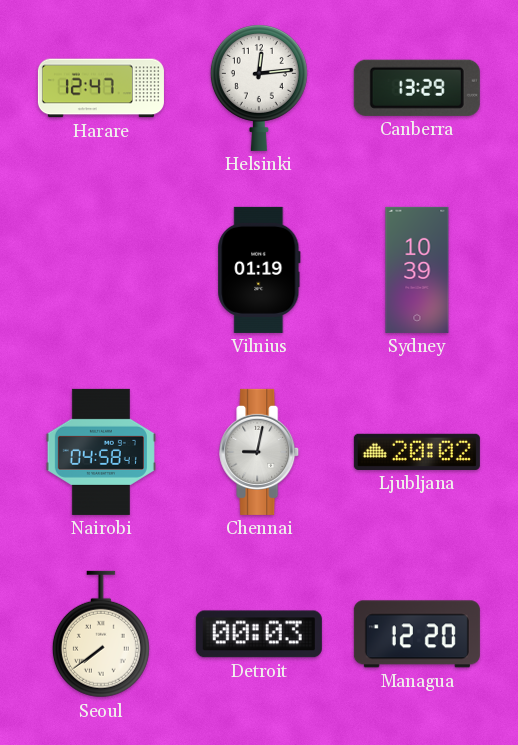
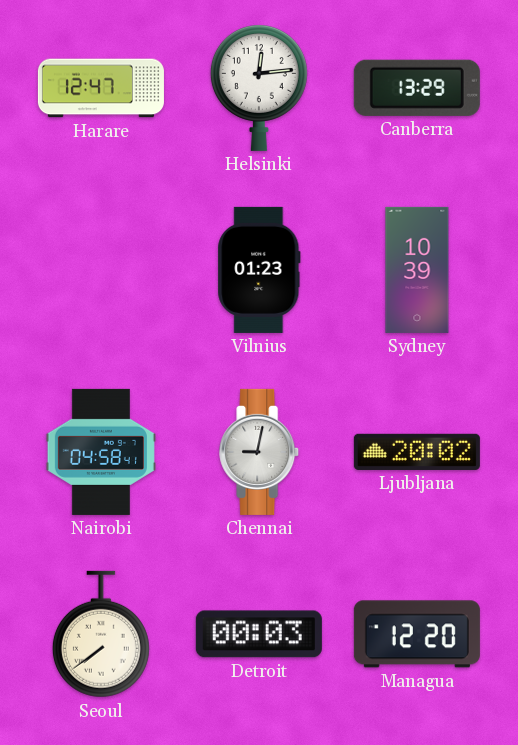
Vilnius: 01:19 -> 01:23 (259, 270)
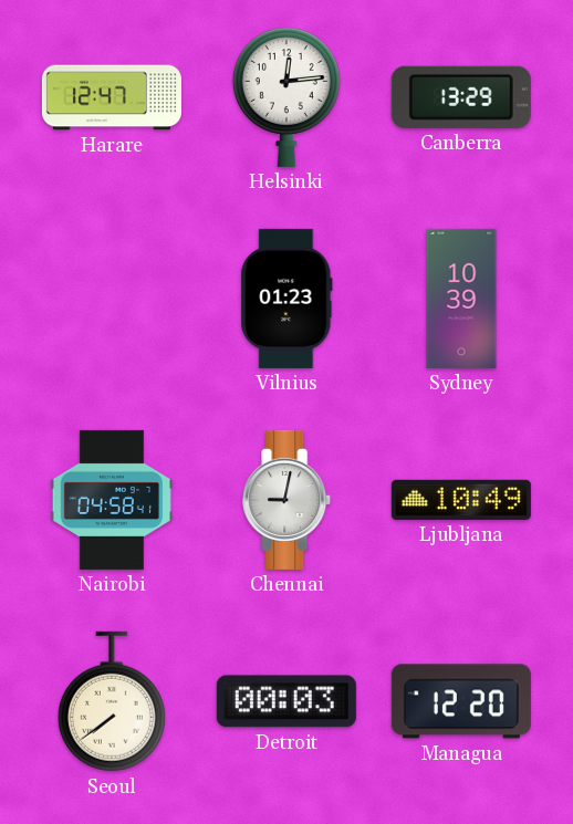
Ljubljana: 20:02 -> 10:49 (461, 500)
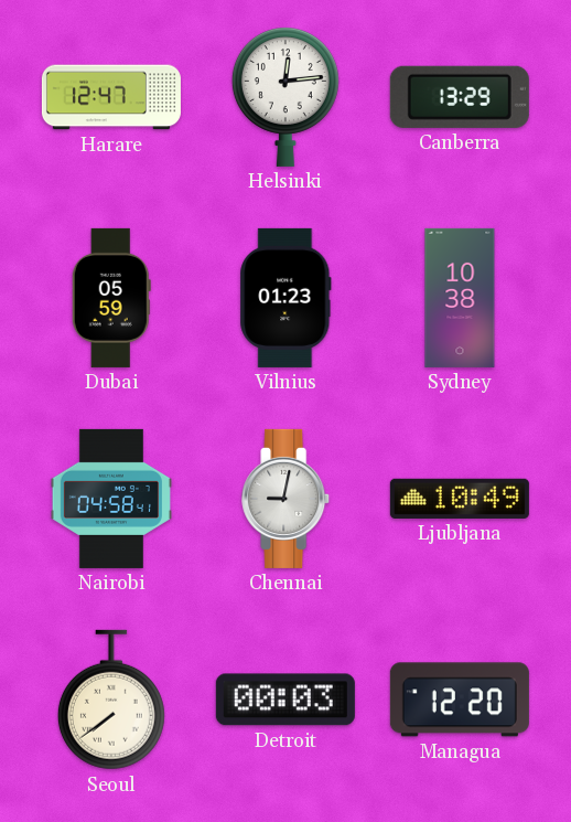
Dubai: none -> 05:59 (111, 298)
Sydney: 10:39 -> 10:38 (460, 298)
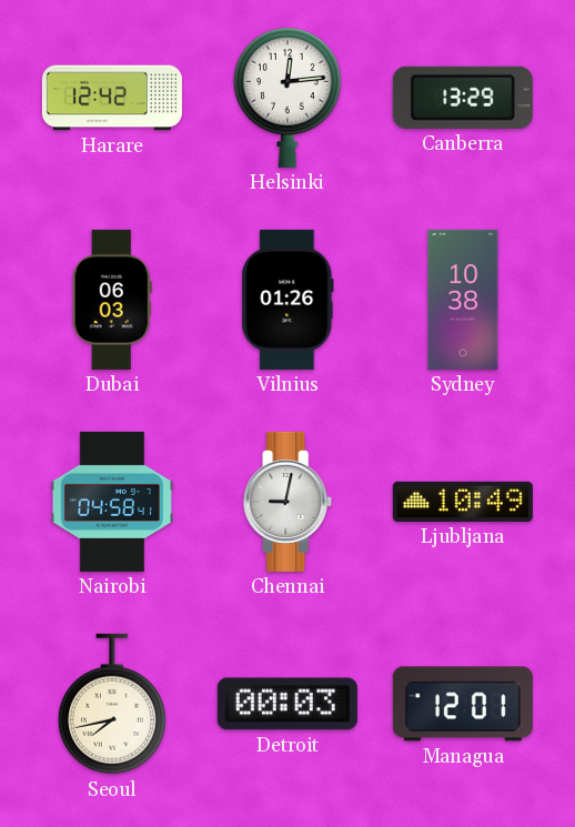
Harare: 12:47 -> 12:42 (112, 98)
Dubai: 05:59 -> 06:03 (112, 300)
Vilnius: 01:23 -> 01:26 (287, 300)
Seoul: 7:39 -> 7:43 (112, 704)
Managua: 12:20 -> 12:01 (463, 704)
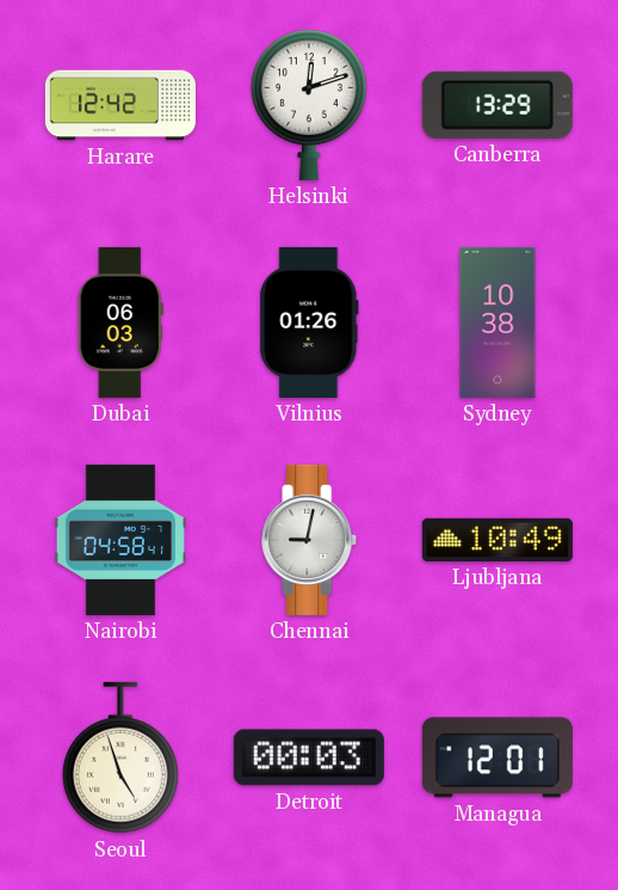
Helsinki: 12:14 -> 12:12 (309, 105)
Seoul: 7:43 -> 4:57 (120, 757)
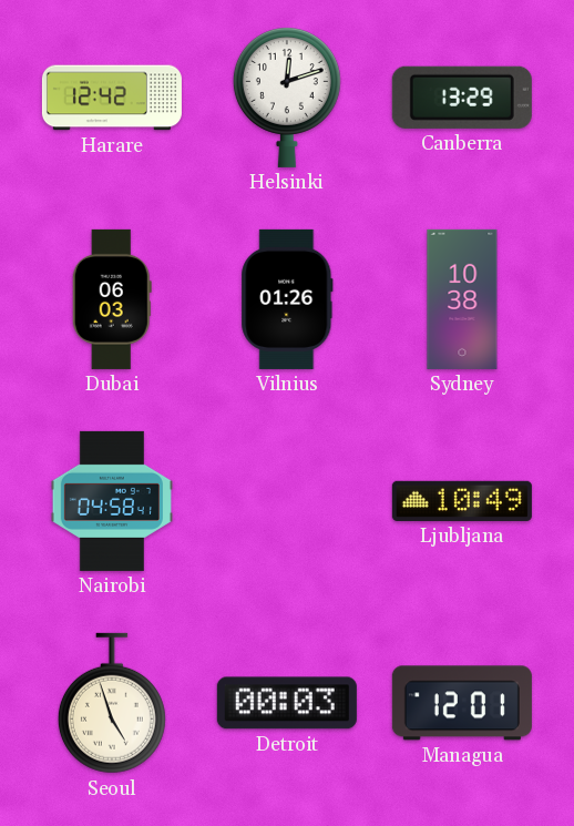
Chennai: 9:02 -> none (310, 540)
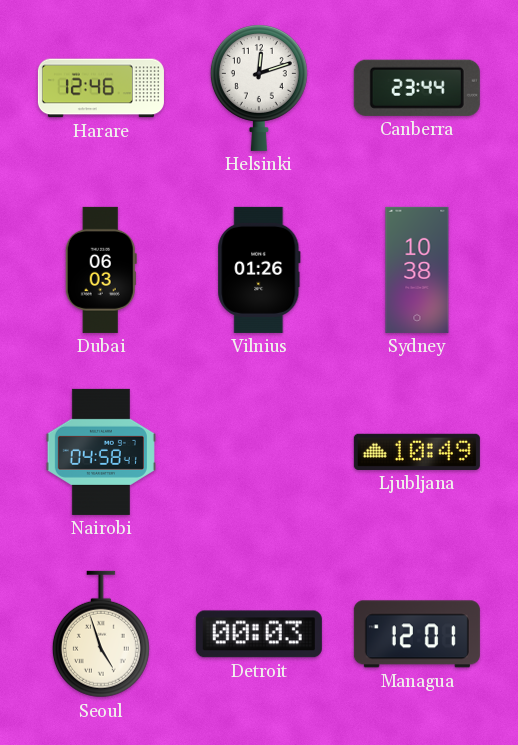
Harare: 12:42 -> 12:46 (101, 88)
Canberra: 13:29 -> 23:44 (417, 88)
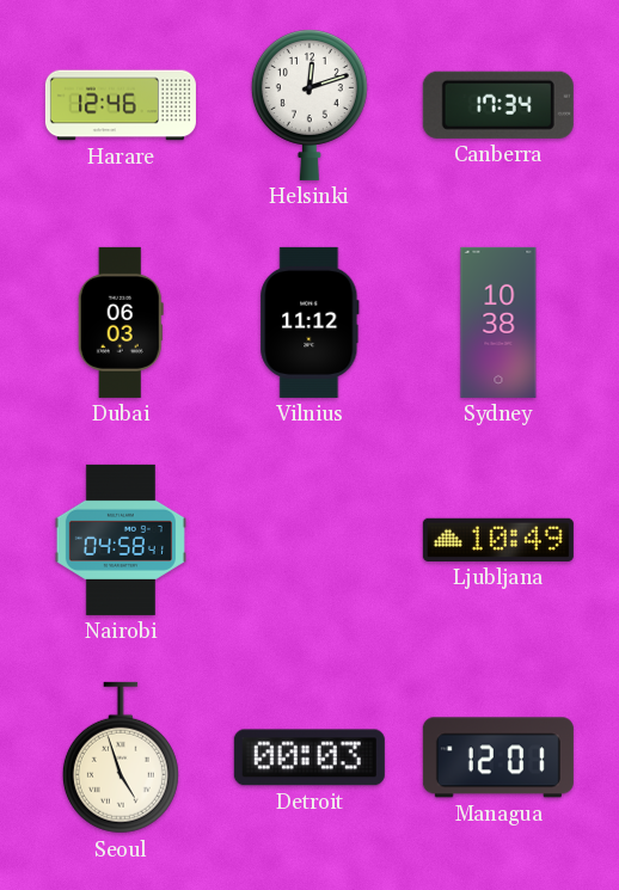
Canberra: 23:44 -> 17:34 (498, 105)
Vilnius: 01:26 -> 11:12 (309, 323)
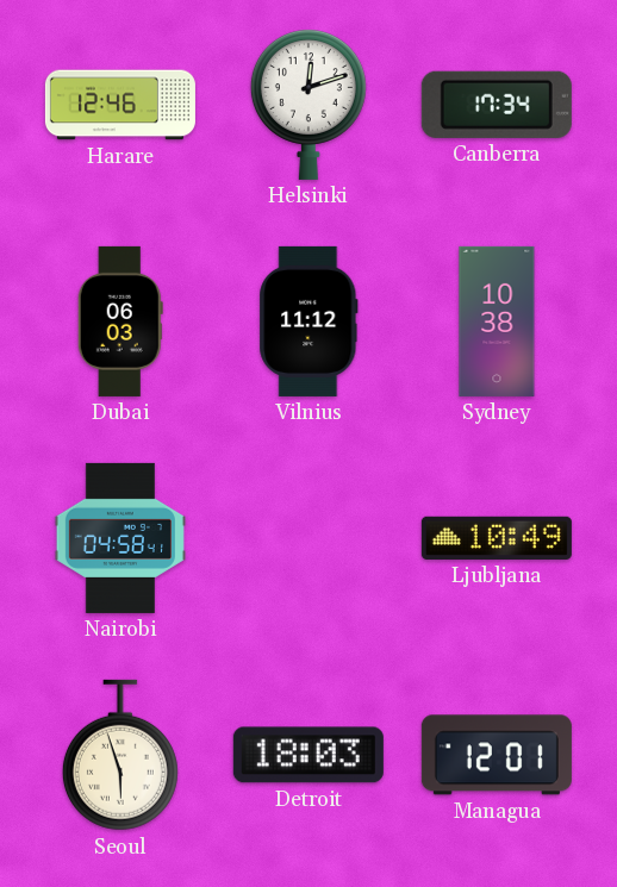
Seoul: 4:57 -> 5:57 (120, 755)
Detroit: 00:03 -> 18:03 (308, 755)
